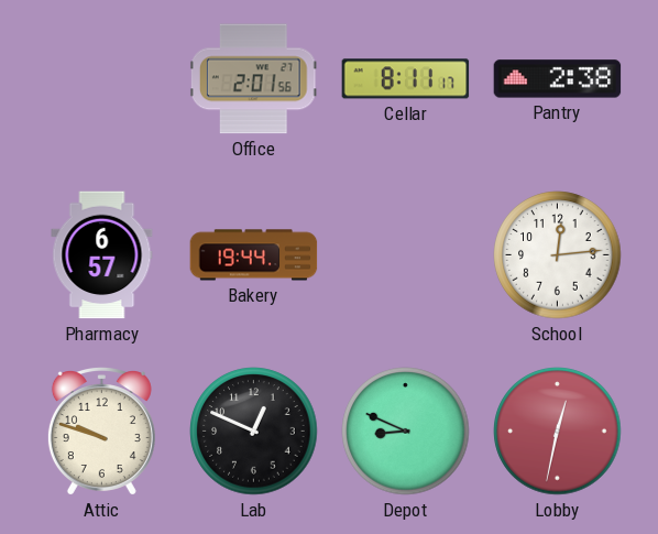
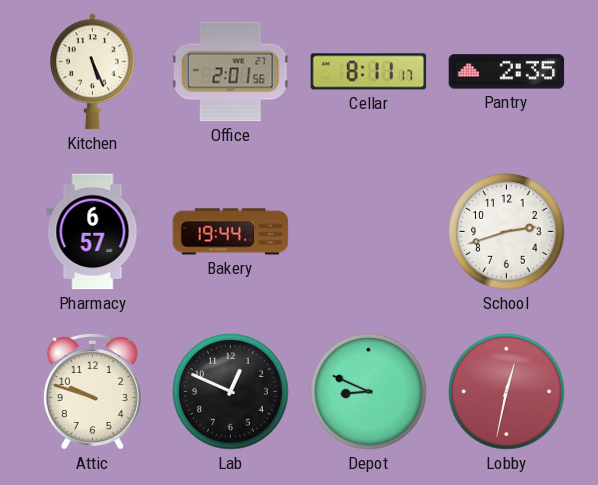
Kitchen: none -> 5:26 (92, 72)
Pantry: 2:38 -> 2:35 (507, 72)
School: 12:14 -> 2:42 (507, 232)
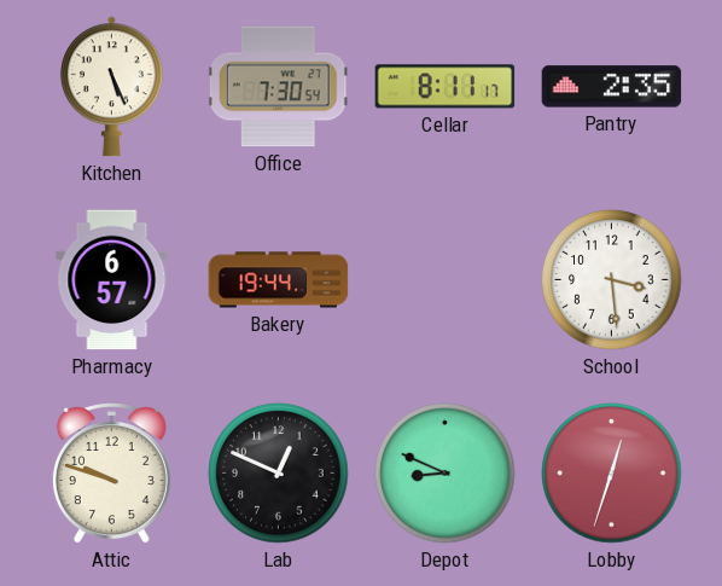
Office: 2:01 -> 7:30 (278, 87)
School: 2:42 -> 3:29 (612, 280)
Lobby: 12:32 -> 12:33 (612, 474)
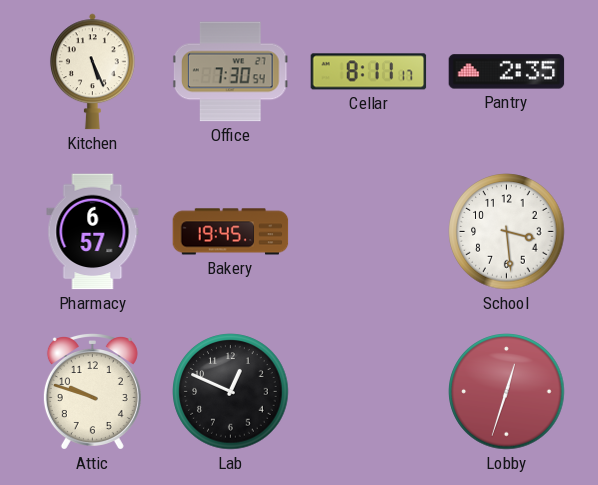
Bakery: 19:44 -> 19:45 (231, 232)
Depot: 8:49 -> none (446, 474)
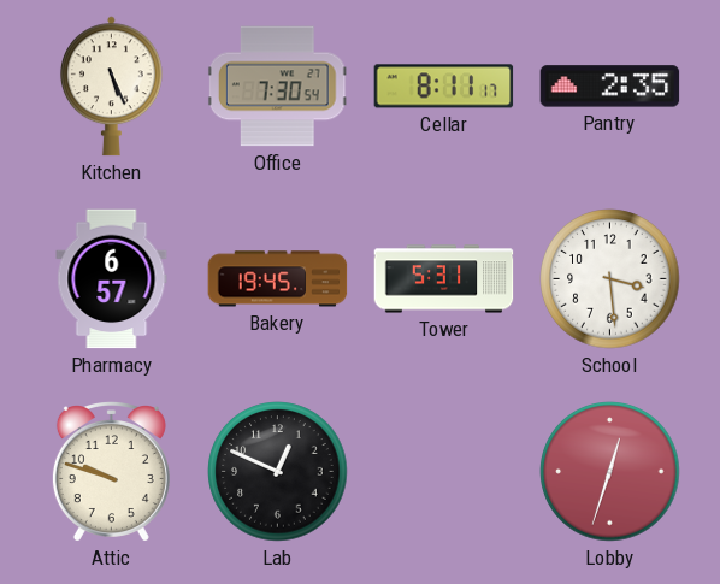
Tower: none -> 5:31 (444, 279)
